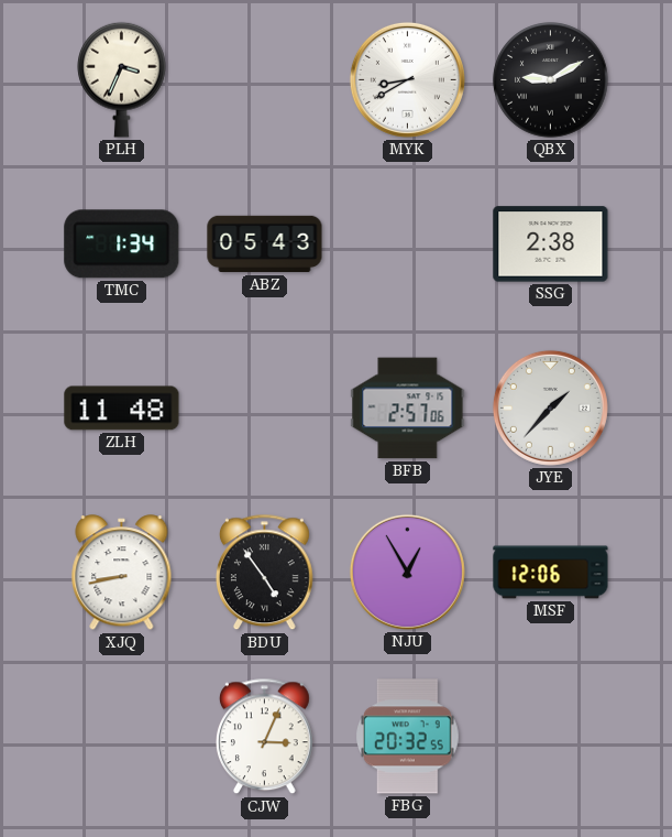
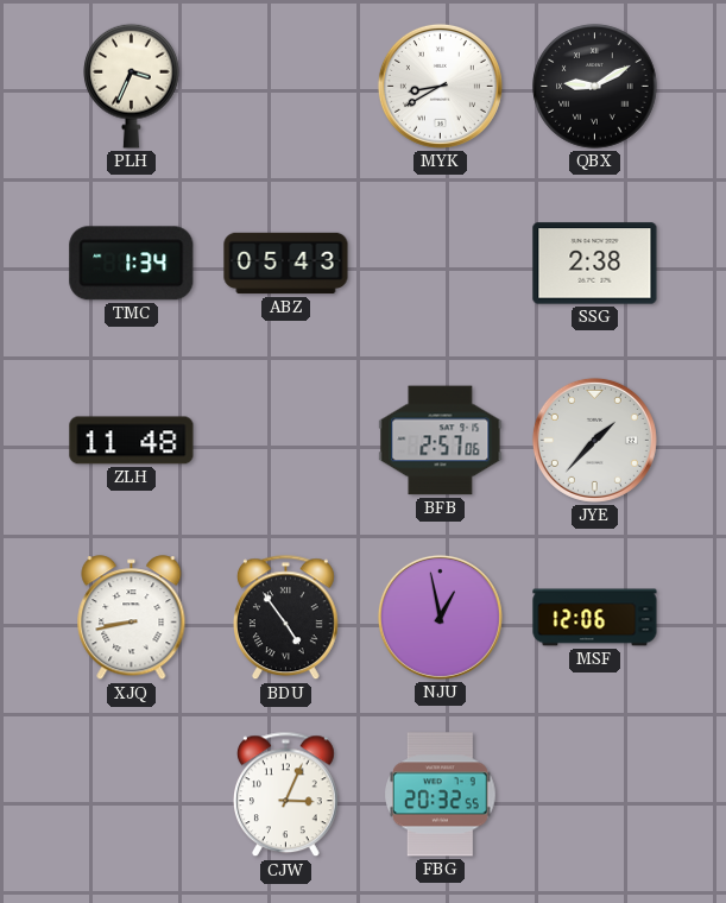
NJU: 12:55 -> 12:58 (440, 617)
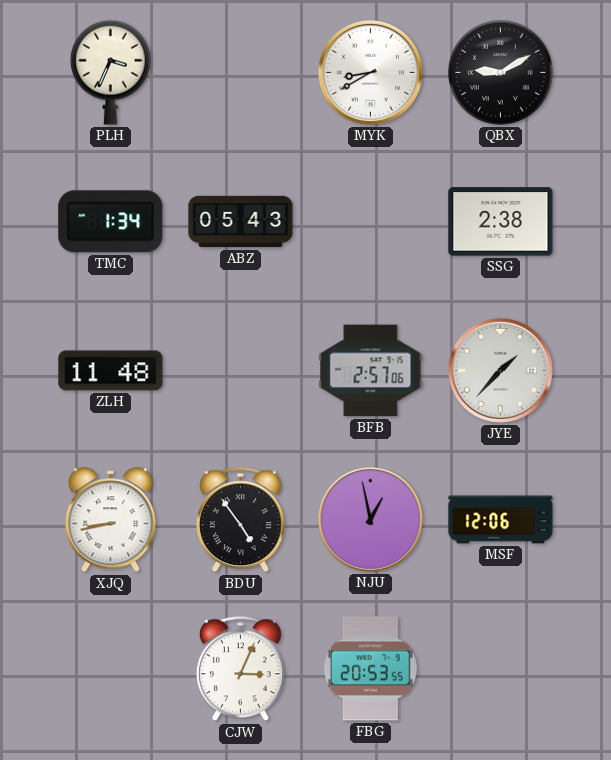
FBG: 20:32 -> 20:53 (371, 669)
